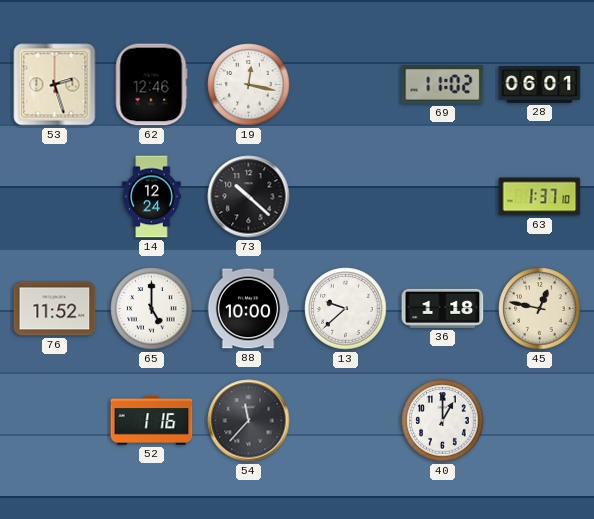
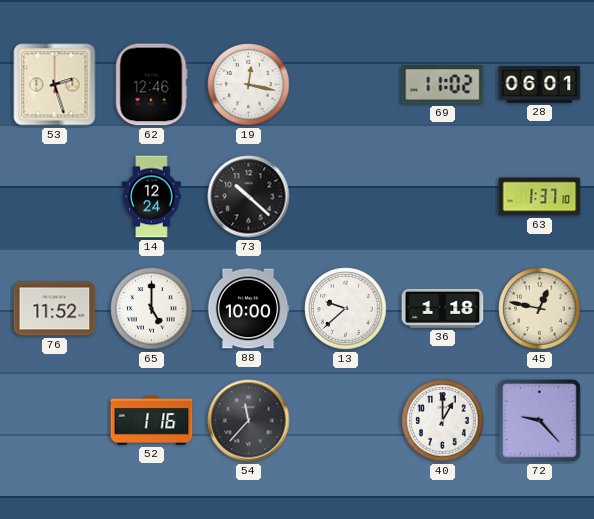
72: none -> 9:23 (540, 421)
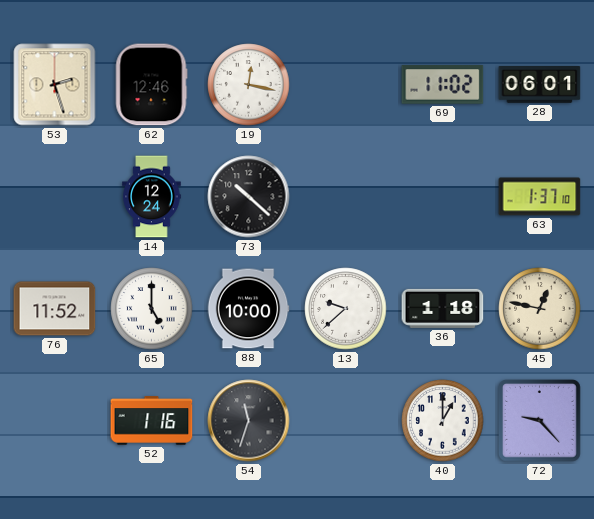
54: 11:37 -> 11:33 (249, 421)
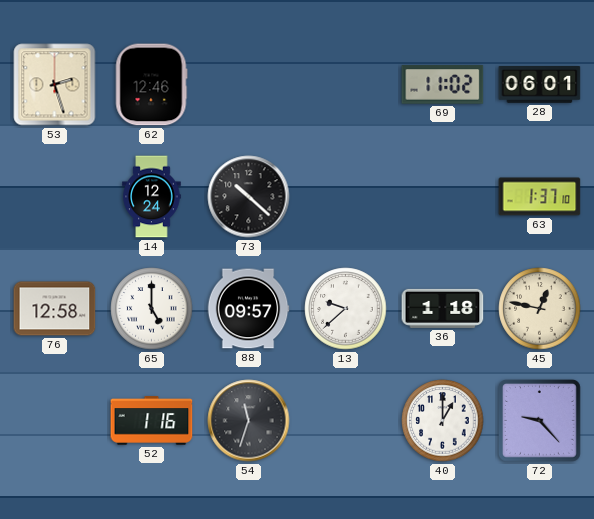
19: 12:17 -> none (249, 85)
76: 11:52 -> 12:58 (55, 309)
88: 10:00 -> 09:57 (248, 309)
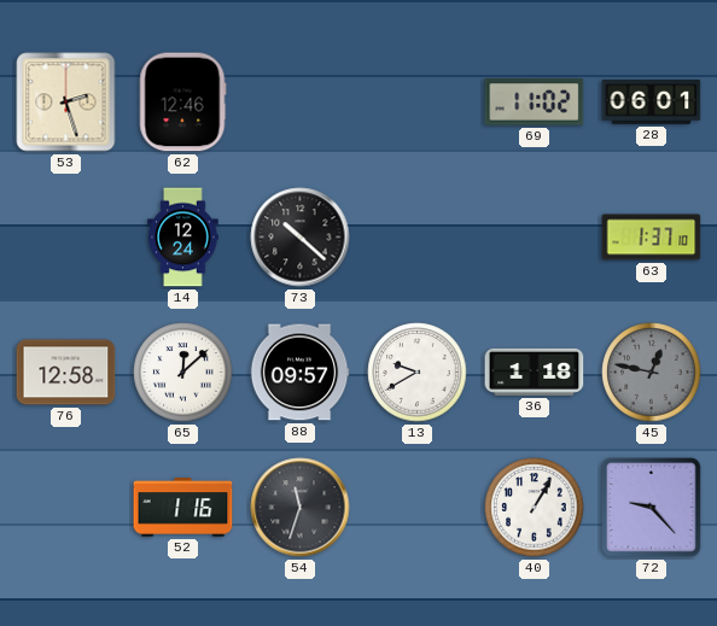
65: 5:00 -> 12:08 (183, 373)
13: 9:38 -> 9:40 (418, 373)
45 dial: cream -> grey (652, 373)
40: 1:00 -> 1:05 (535, 508)
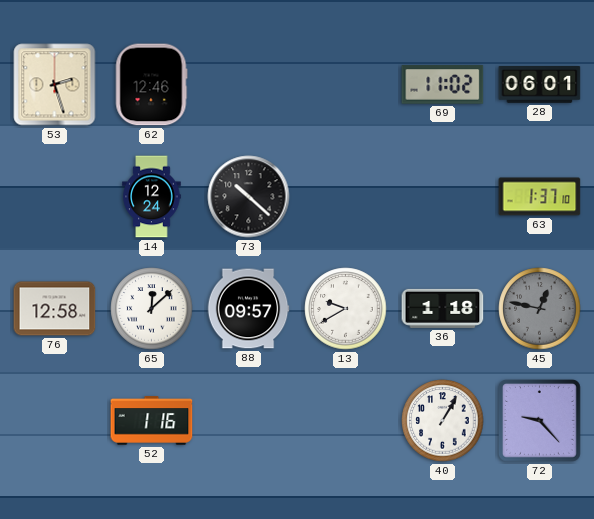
54: 11:33 -> none (301, 508)
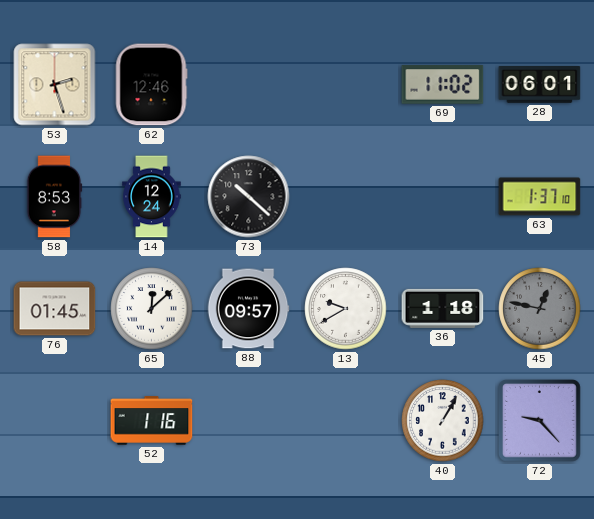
58: none -> 8:53 (54, 197)
76: 12:58 -> 01:45 (55, 309)
